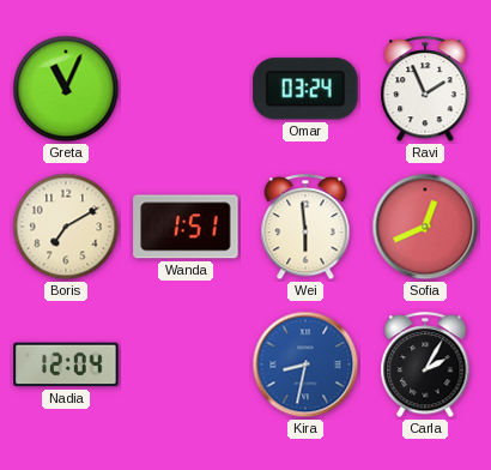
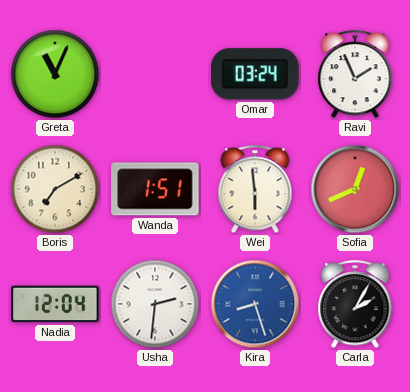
Usha: none -> 2:31 (155, 304)
Kira: 8:32 -> 8:27 (255, 304)
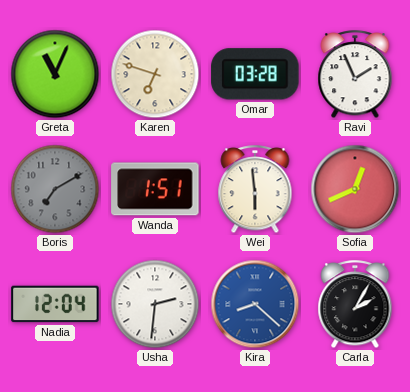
Karen: none -> 6:48 (155, 74)
Omar: 03:24 -> 03:28 (255, 74)
Boris dial: cream -> grey (55, 189)
Kira: 8:27 -> 8:22 (255, 304)
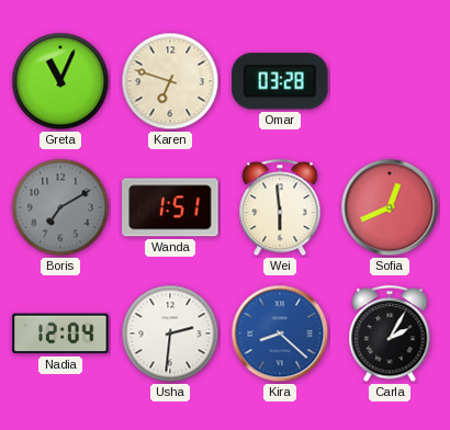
Ravi: 1:56 -> none (355, 75)
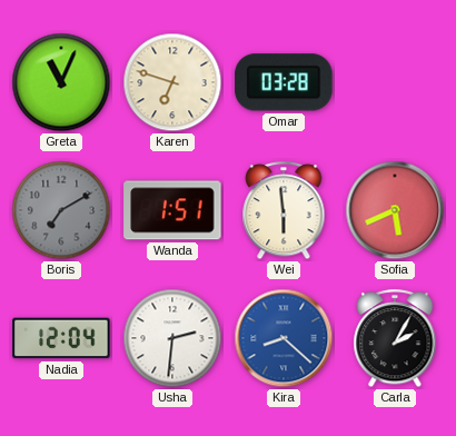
Sofia: 12:41 -> 5:41 (395, 210)
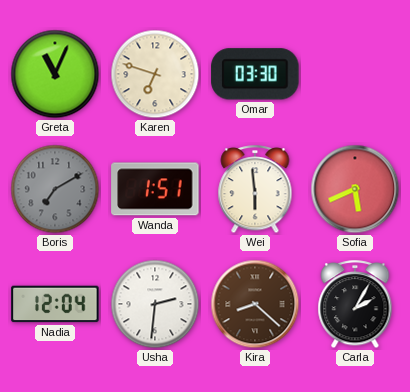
Omar: 03:28 -> 03:30 (255, 74)
Kira dial: blue -> brown (255, 304)
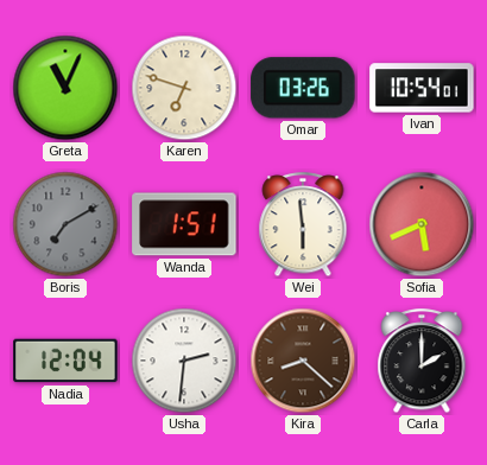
Omar: 03:30 -> 03:26 (303, 88)
Ivan: none -> 10:54 (422, 88)
Carla: 2:05 -> 2:00 (422, 362)
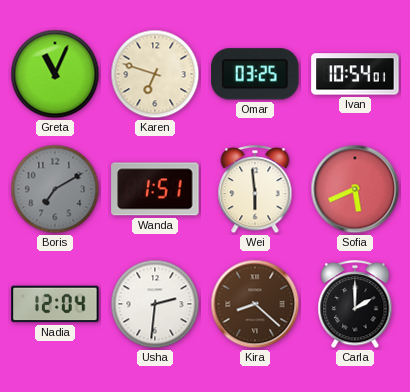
Omar: 03:26 -> 03:25 (255, 74)
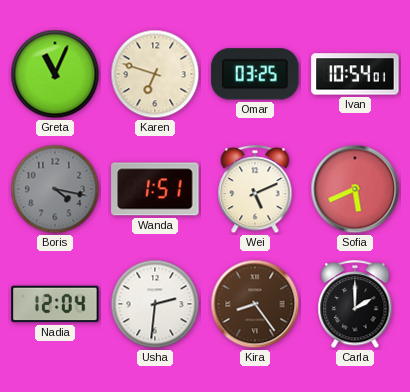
Boris: 7:10 -> 4:17 (55, 189)
Wei: 5:59 -> 5:11 (255, 190)
Kira: 8:22 -> 8:24 (255, 304)
